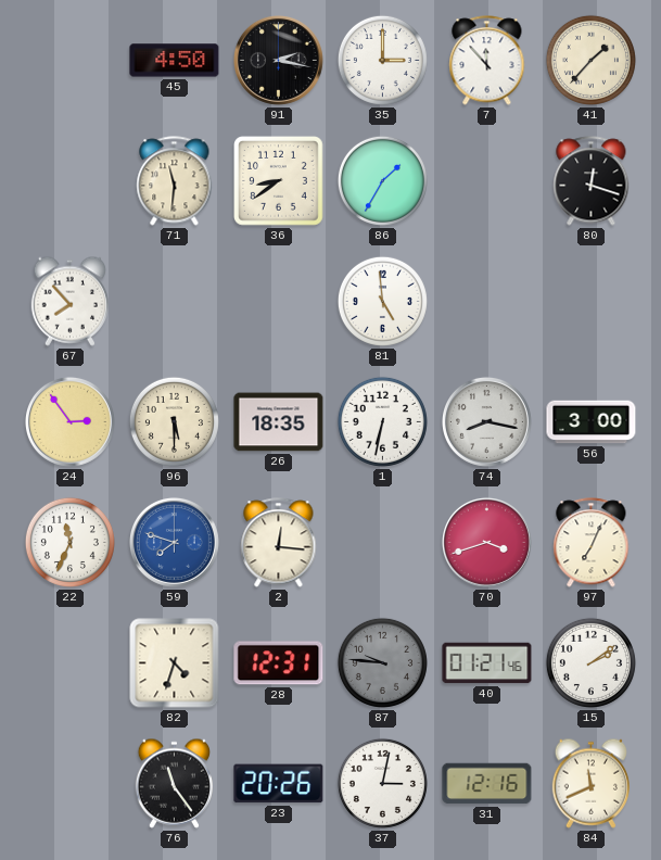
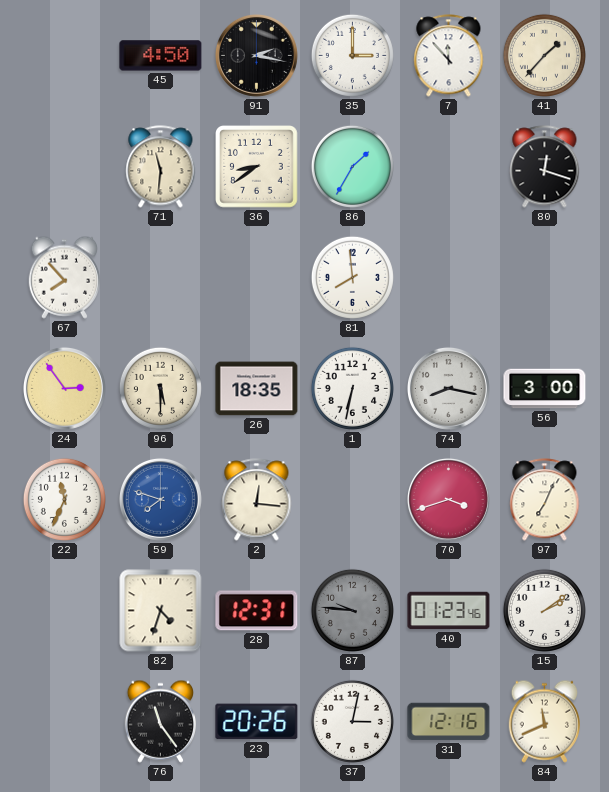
81: 4:59 -> 7:59 (352, 277)
40: 01:21 -> 01:23 (449, 611)
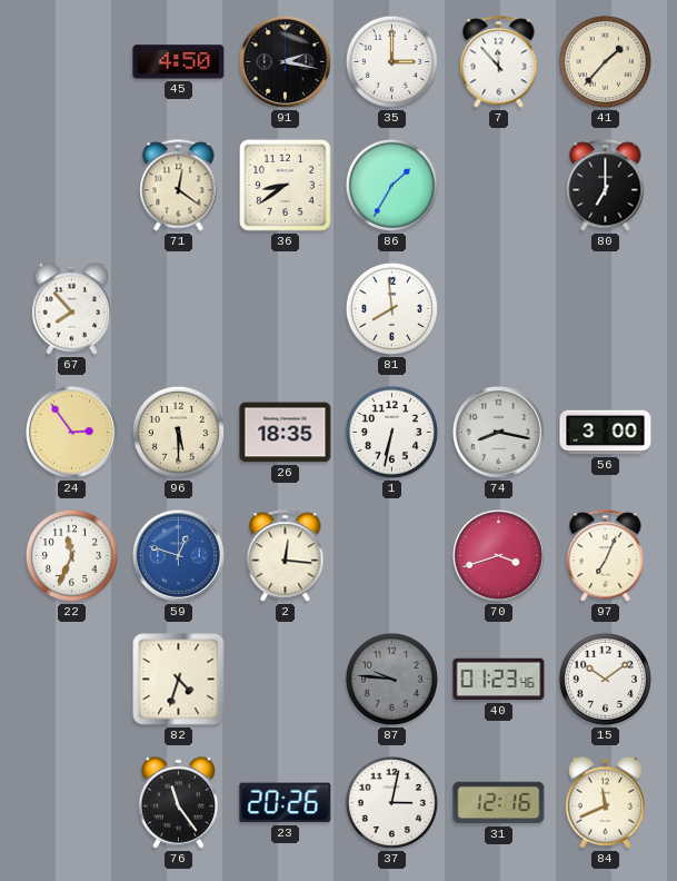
71: 11:31 -> 12:21 (179, 186)
80: 12:18 -> 7:00 (606, 186)
59: 7:48 -> 12:48 (178, 555)
28: 12:31 -> none (257, 611)
15: 2:09 -> 10:09 (605, 679)
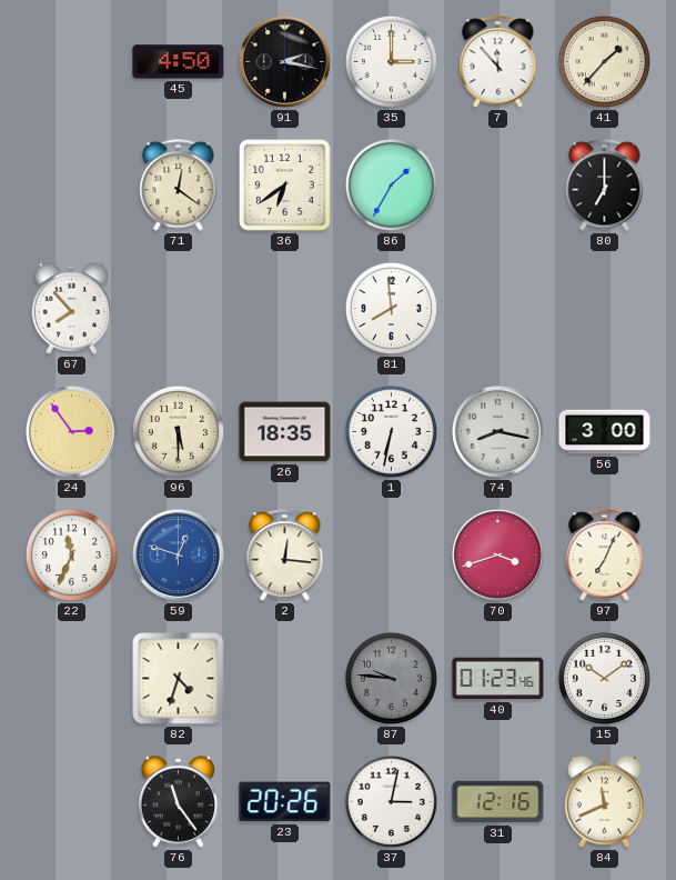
36: 8:39 -> 6:39 (285, 186)
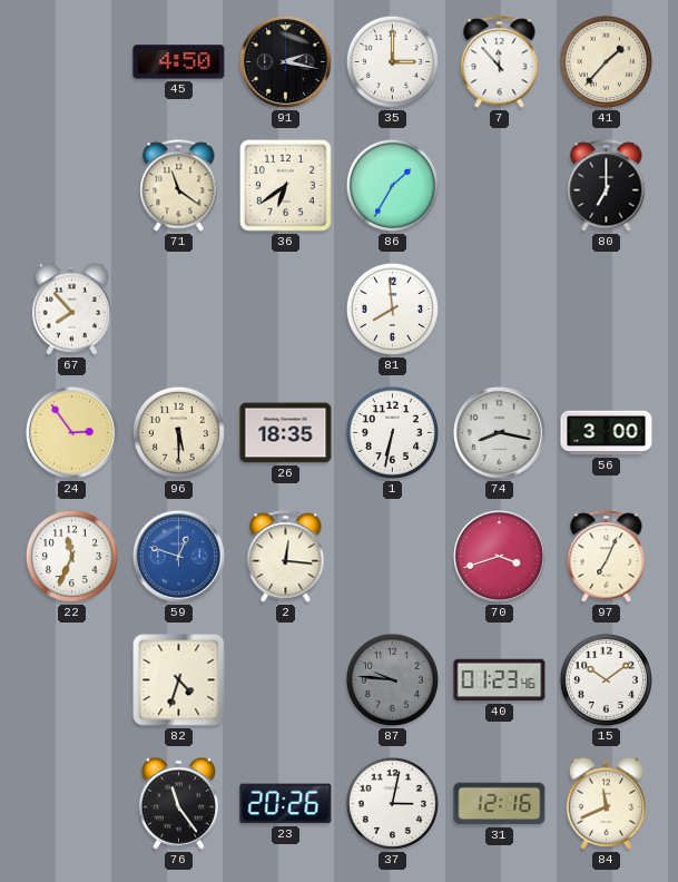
71: 12:21 -> 11:21 (179, 186)
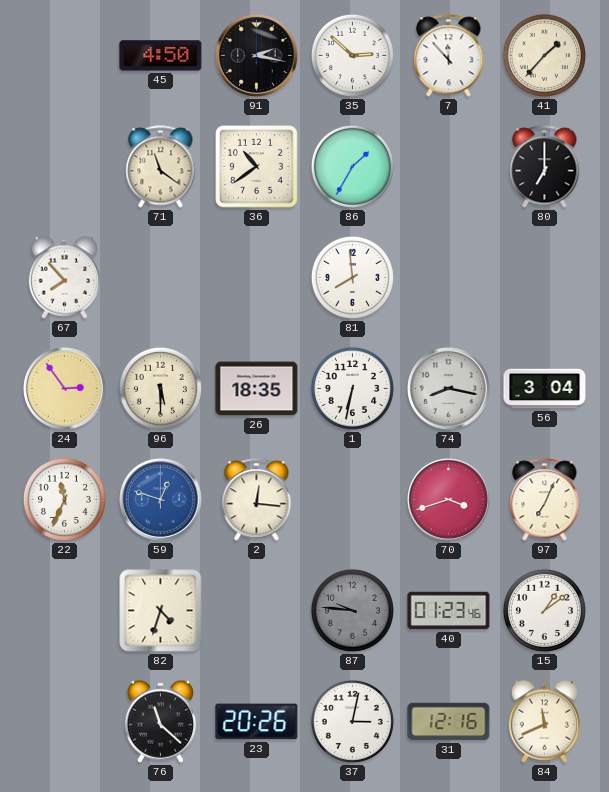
35: 3:00 -> 2:52 (352, 55)
36: 6:39 -> 10:39 (257, 167)
56: 3:00 -> 3:04 (545, 389)
15: 10:09 -> 1:09 (544, 610)
76: 11:24 -> 11:22 (160, 721)
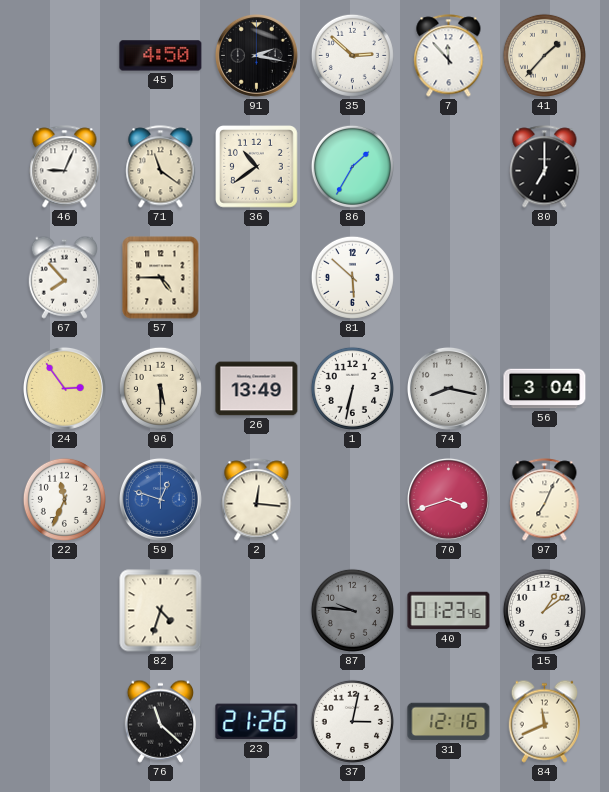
46: none -> 9:04 (65, 167)
57: none -> 4:45 (161, 278)
81: 7:59 -> 5:52 (352, 277)
26: 18:35 -> 13:49 (257, 389)
23: 20:26 -> 21:26 (257, 722)
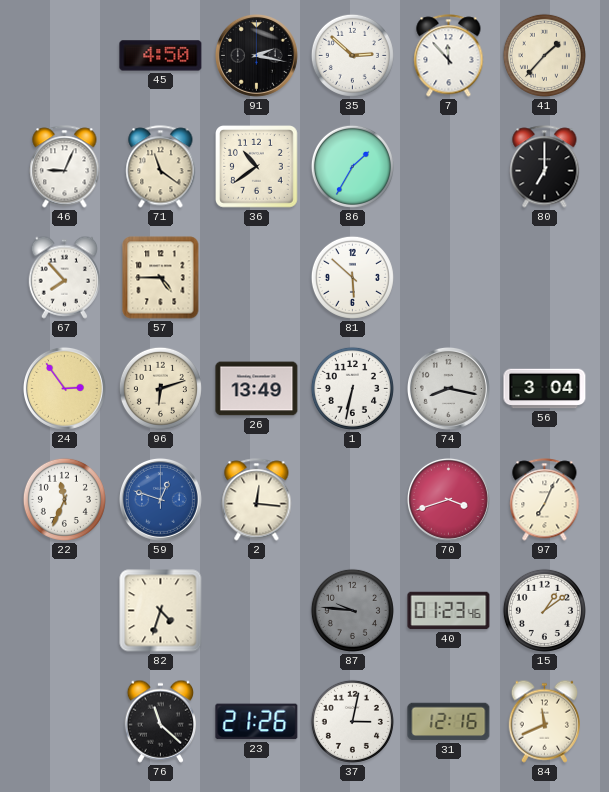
96: 5:30 -> 6:12 (160, 388)
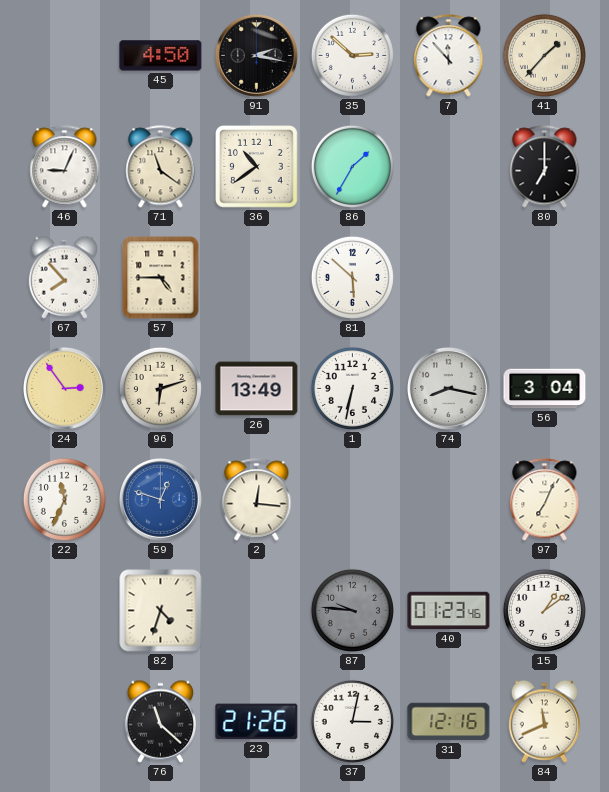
70: 3:42 -> none (448, 499)
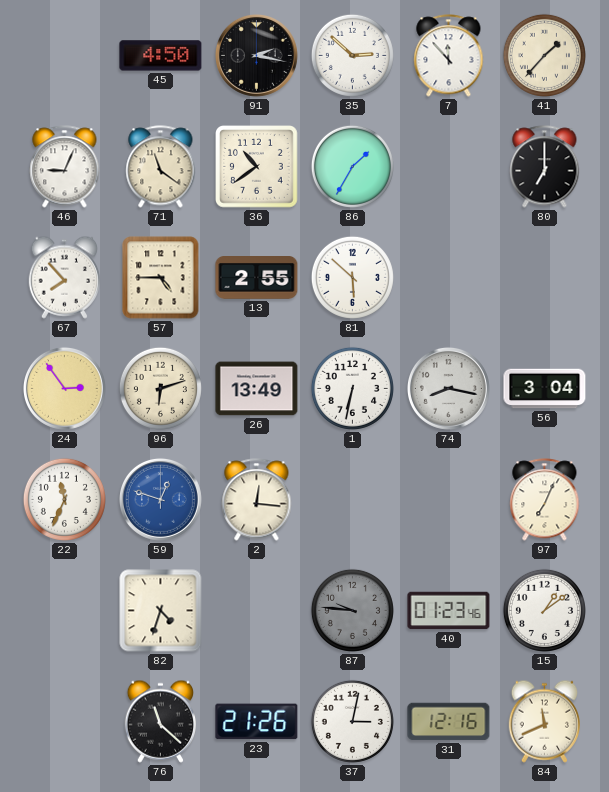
13: none -> 2:55 (257, 278)
